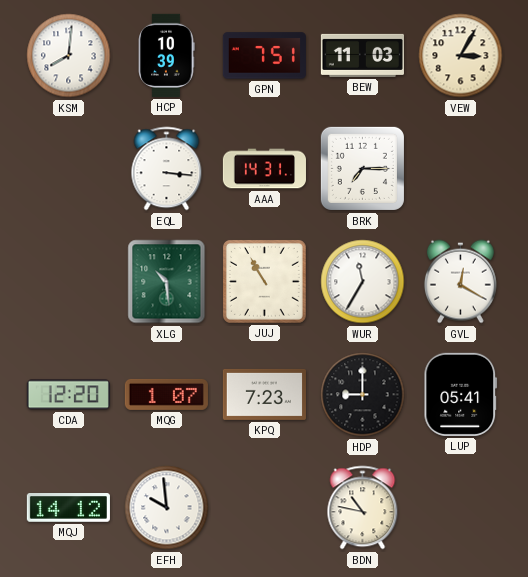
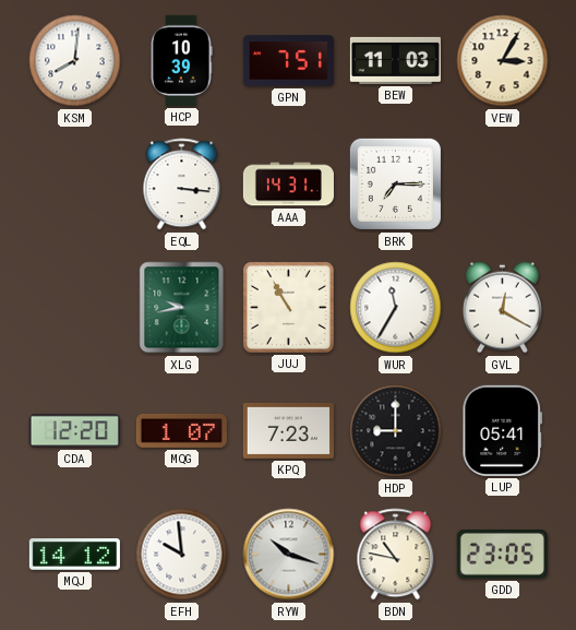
XLG: 10:29 -> 9:43 (182, 308)
RYW: none -> 10:18 (289, 555)
GDD: none -> 23:05 (502, 555)
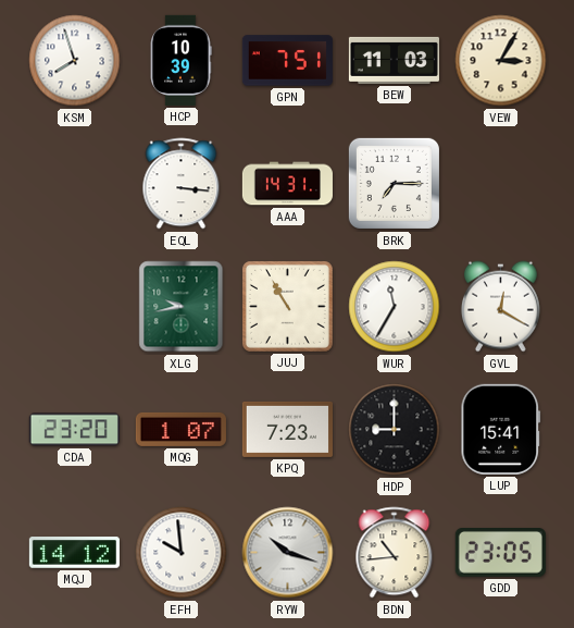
KSM: 8:01 -> 7:57 (75, 61)
CDA: 12:20 -> 23:20 (74, 430)
LUP: 05:41 -> 15:41 (501, 429)
BDN: 10:47 -> 10:44 (395, 553)
